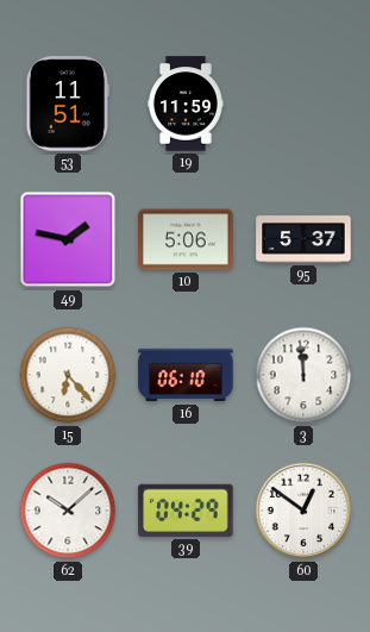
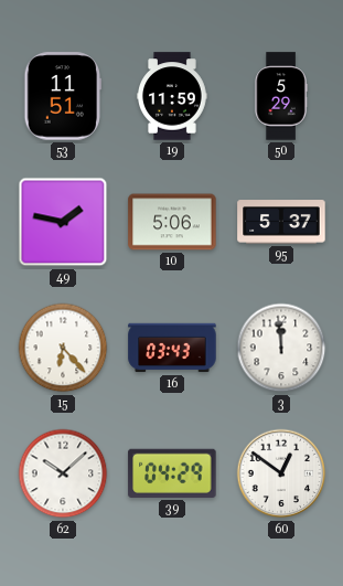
50: none -> 5:29 (281, 96)
16: 06:10 -> 03:43 (172, 348)
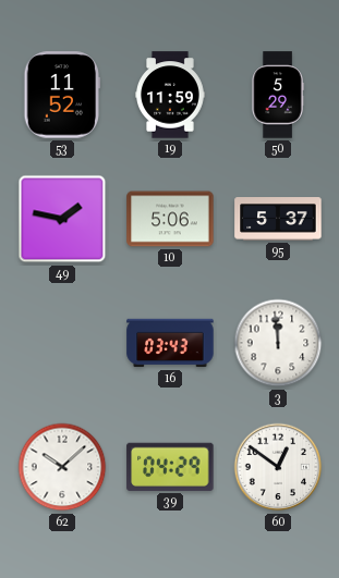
53: 11:51 -> 11:52 (62, 95)
15: 6:23 -> none (63, 348)
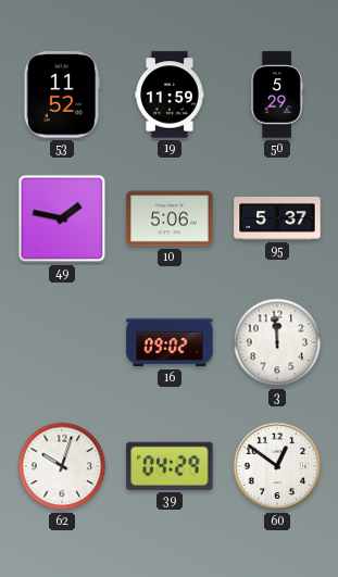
16: 03:43 -> 09:02 (170, 342)
62: 10:08 -> 10:03 (62, 466)
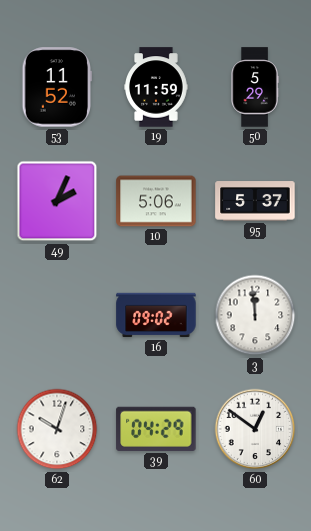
49: 1:47 -> 2:04 (57, 201)
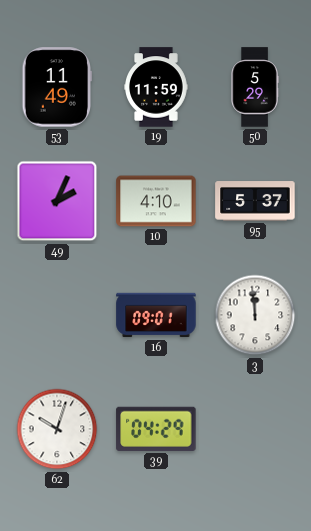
53: 11:52 -> 11:49 (57, 87)
10: 5:06 -> 4:10 (156, 201)
16: 09:02 -> 09:01 (156, 315)
60: 12:51 -> none (255, 429)
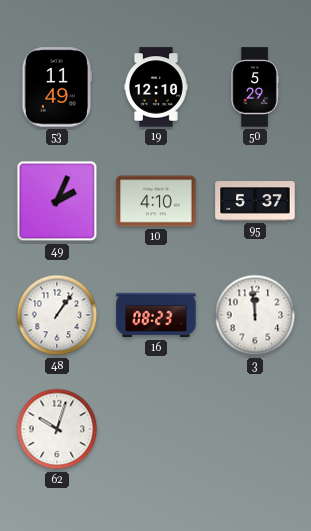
19: 11:59 -> 12:10 (157, 87)
48: none -> 1:06 (57, 315)
16: 09:01 -> 08:23 (156, 315)
39: 04:29 -> none (156, 429)
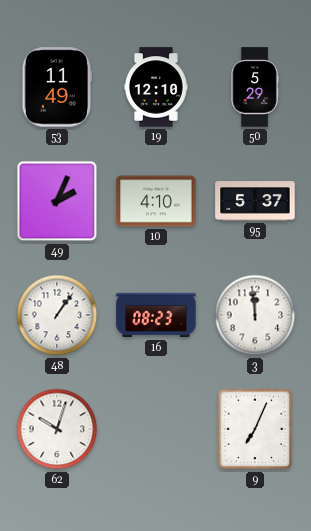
9: none -> 7:04 (255, 429)
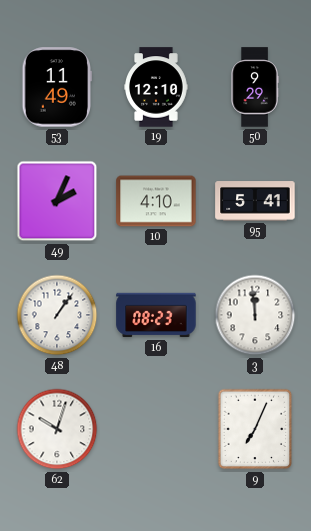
50: 5:29 -> 9:29 (255, 87)
95: 5:37 -> 5:41 (255, 201)
